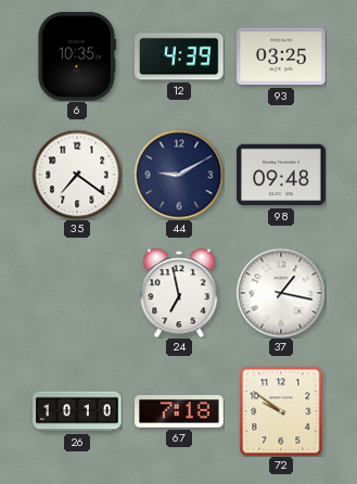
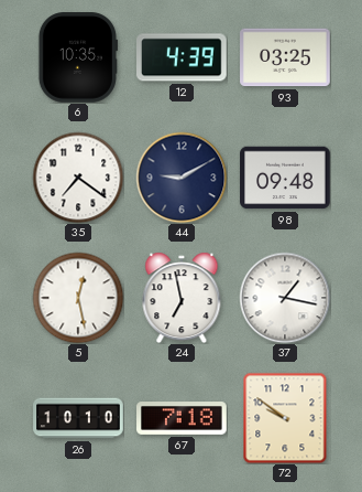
5: none -> 12:28 (78, 298)
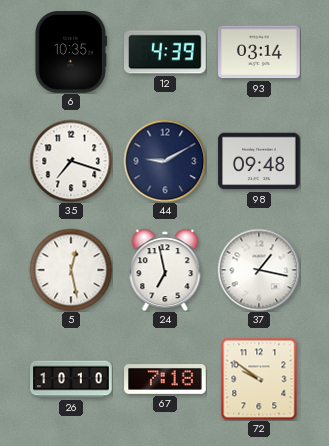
93: 03:25 -> 03:14 (259, 52)
35: 7:21 -> 7:18 (71, 161)
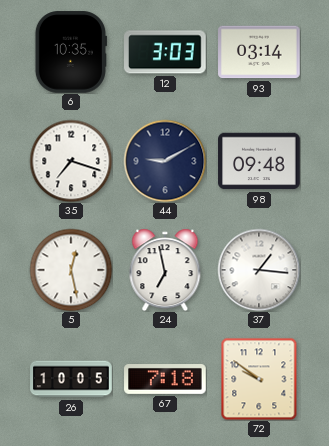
12: 4:39 -> 3:03 (166, 52)
37: 1:17 -> 1:16 (259, 270)
26: 10:10 -> 10:05 (71, 379)
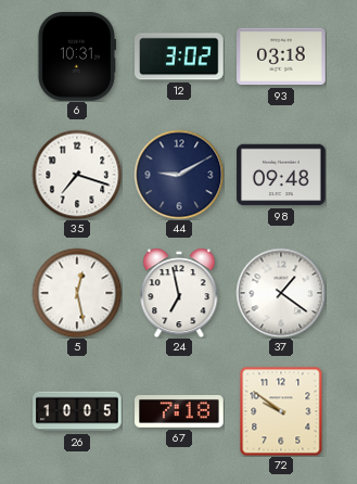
6: 10:35 -> 10:31 (76, 56)
12: 3:03 -> 3:02 (180, 56)
93: 03:14 -> 03:18 (281, 56)
37: 1:16 -> 1:21 (281, 293)
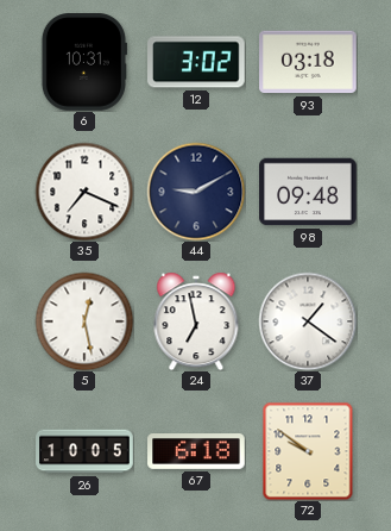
35: 7:18 -> 7:19 (84, 192)
67: 7:18 -> 6:18 (196, 452)
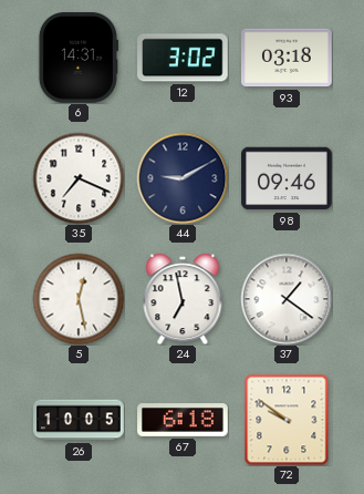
6: 10:31 -> 14:31 (77, 58)
98: 09:48 -> 09:46 (287, 178)
